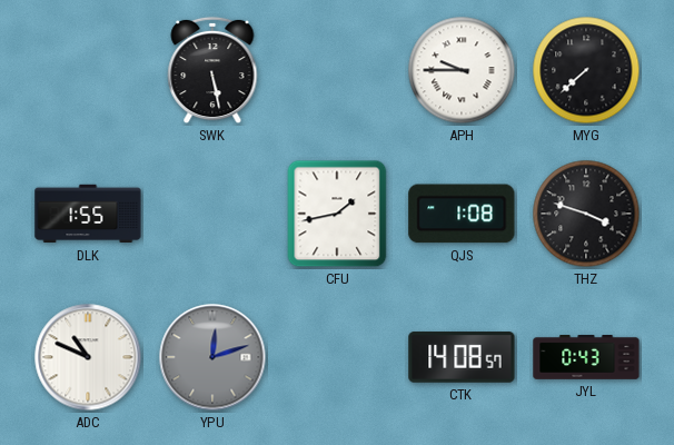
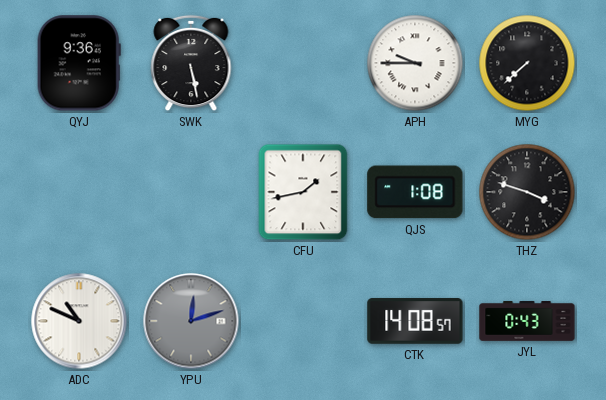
QYJ: none -> 9:36 (79, 63)
DLK: 1:55 -> none (88, 214)
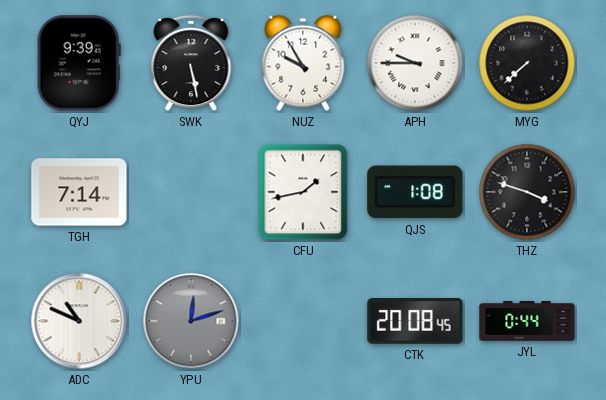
QYJ: 9:36 -> 9:39 (79, 63)
NUZ: none -> 9:55 (303, 63)
TGH: none -> 7:14 (79, 192)
CTK: 14:08 -> 20:08 (415, 321)
JYL: 0:43 -> 0:44 (527, 322)
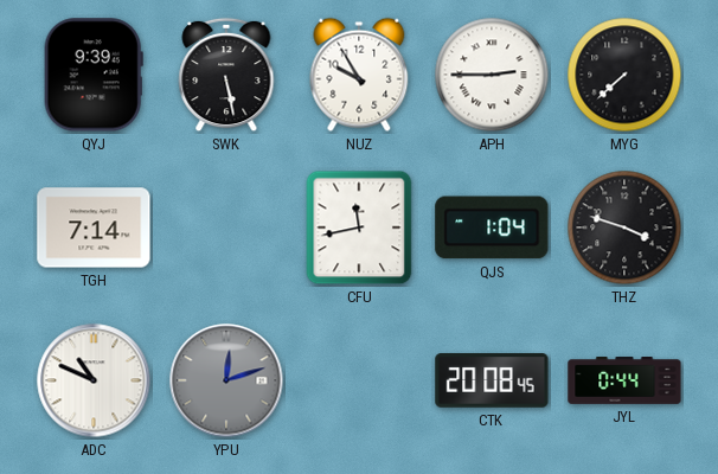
APH: 9:45 -> 2:45 (492, 75)
CFU: 1:43 -> 11:43 (359, 228)
QJS: 1:08 -> 1:04 (492, 228)
